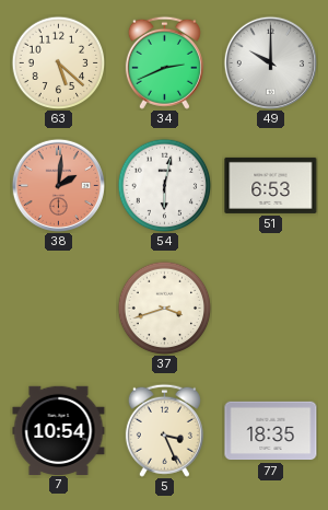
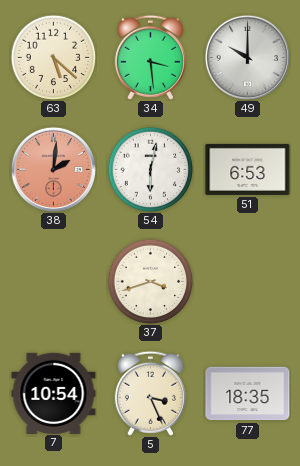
34: 2:41 -> 3:29 (150, 57)
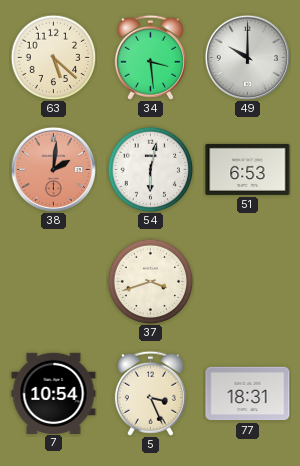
77: 18:35 -> 18:31 (248, 394)
